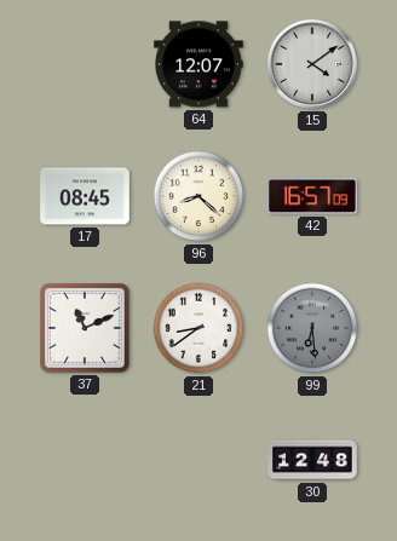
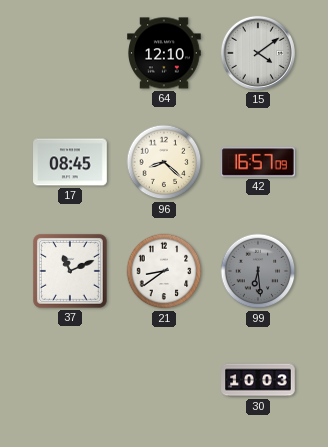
64: 12:07 -> 12:10 (164, 53)
30: 12:48 -> 10:03 (258, 380)
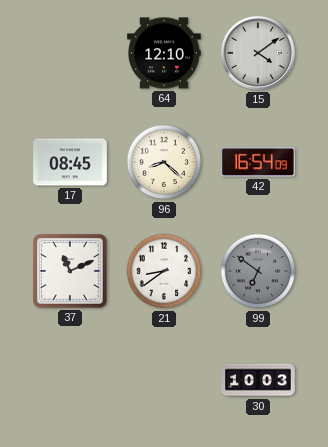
42: 16:57 -> 16:54 (258, 162)
99: 6:29 -> 6:51 (258, 271)
